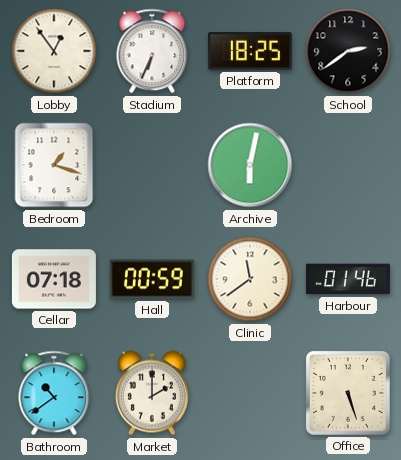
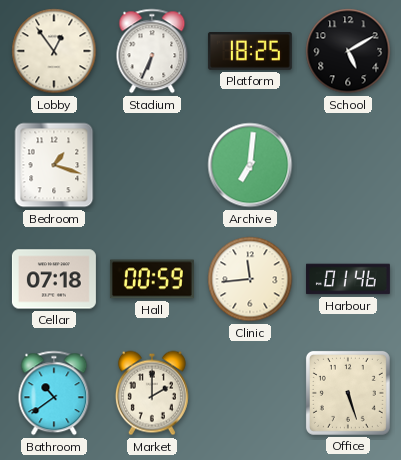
School: 2:39 -> 5:10 (348, 51)
Archive: 6:02 -> 7:01 (250, 165)
Clinic: 11:39 -> 11:44 (250, 279)
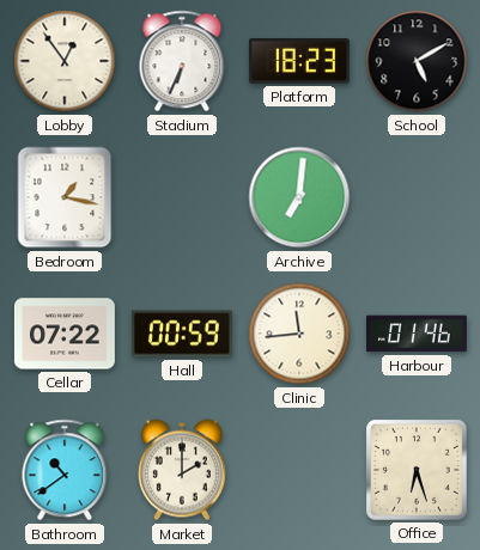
Platform: 18:25 -> 18:23 (299, 62)
Bedroom: 1:18 -> 1:17 (65, 197)
Cellar: 07:18 -> 07:22 (65, 334)
Office: 5:27 -> 6:27 (417, 470)
